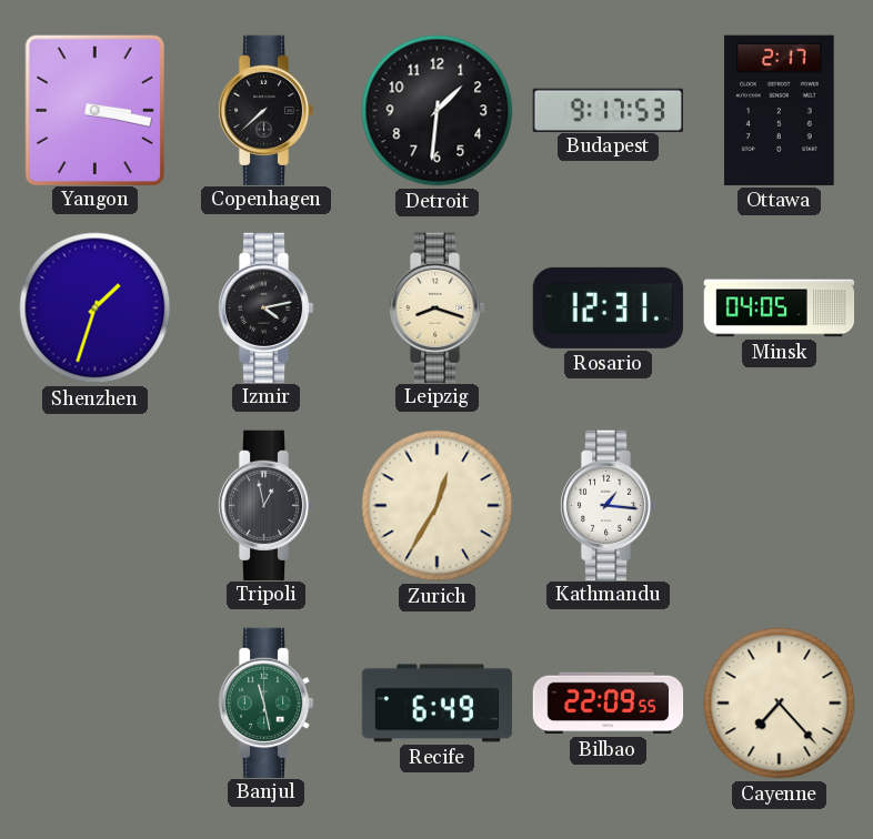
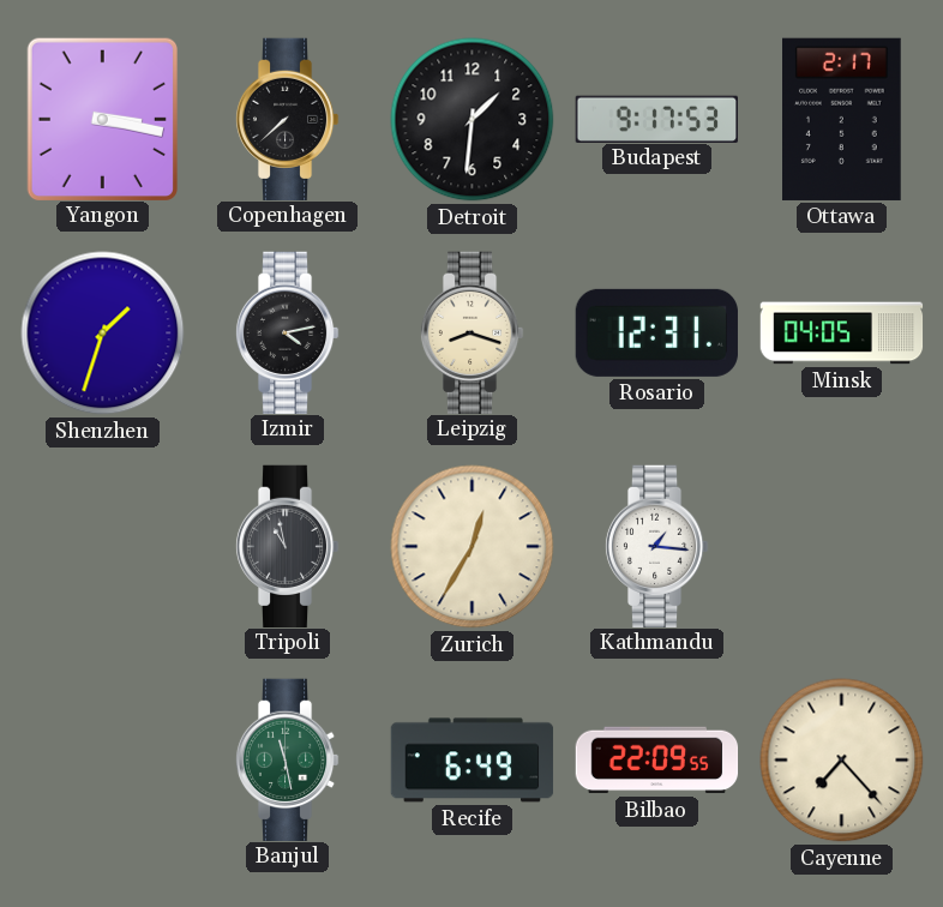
Tripoli: 12:58 -> 10:58 (287, 546)
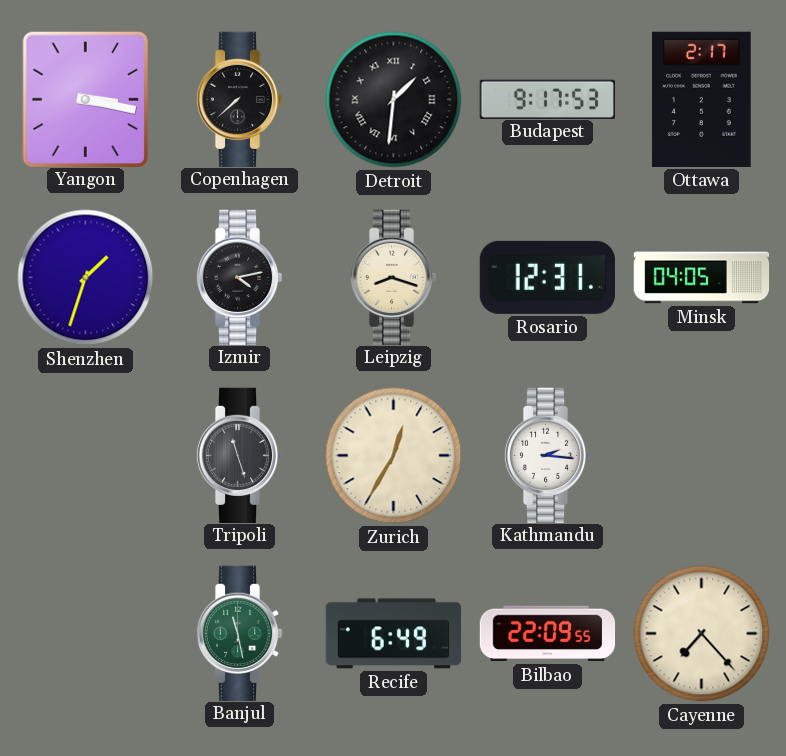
Detroit numerals: Arabic -> Roman (394, 100)
Tripoli: 10:58 -> 11:27 (239, 455)
Kathmandu: 1:16 -> 2:16 (547, 455)
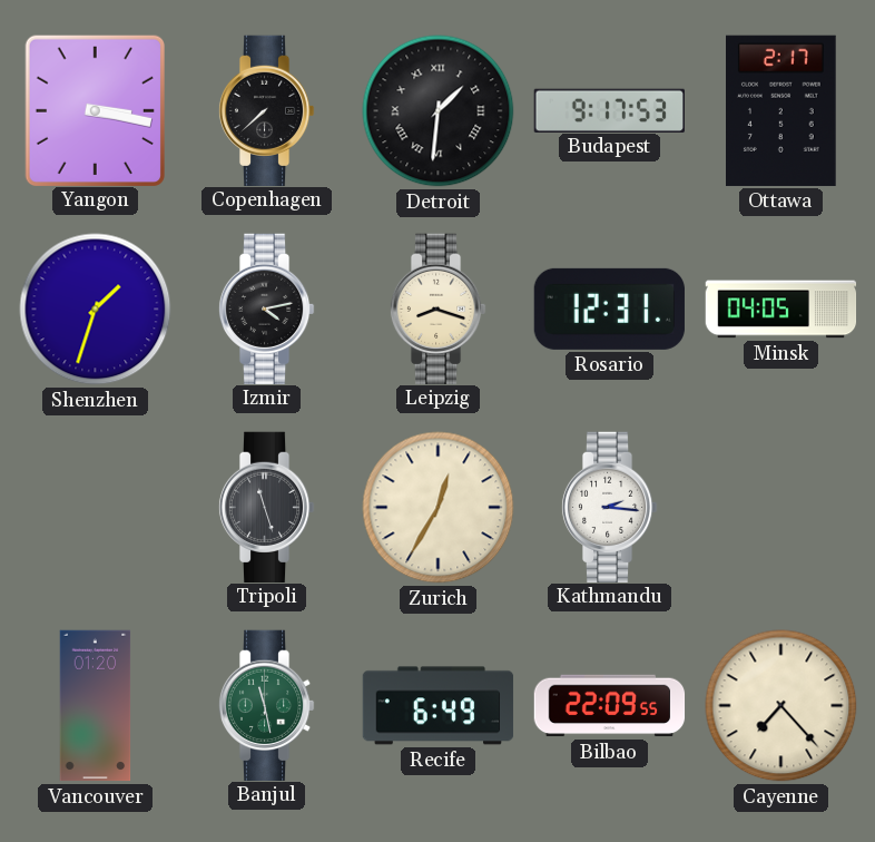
Vancouver: none -> 01:20 (96, 706)
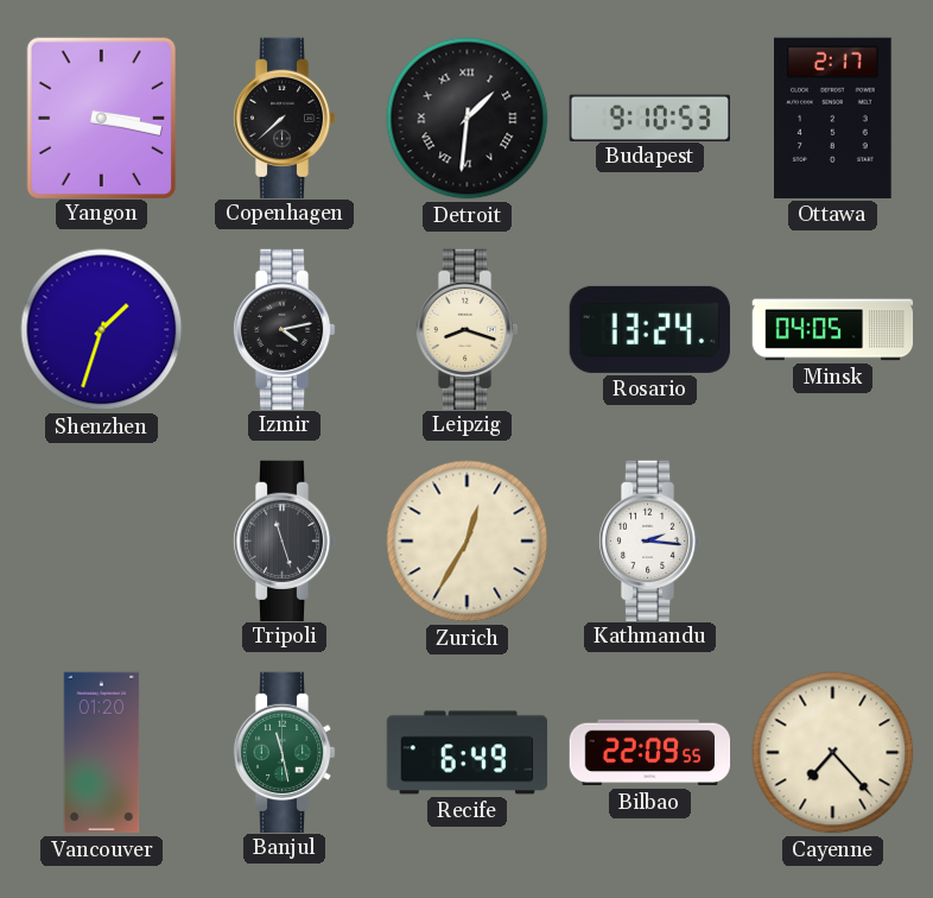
Budapest: 9:17 -> 9:10 (649, 118)
Rosario: 12:31 -> 13:24 (649, 329)
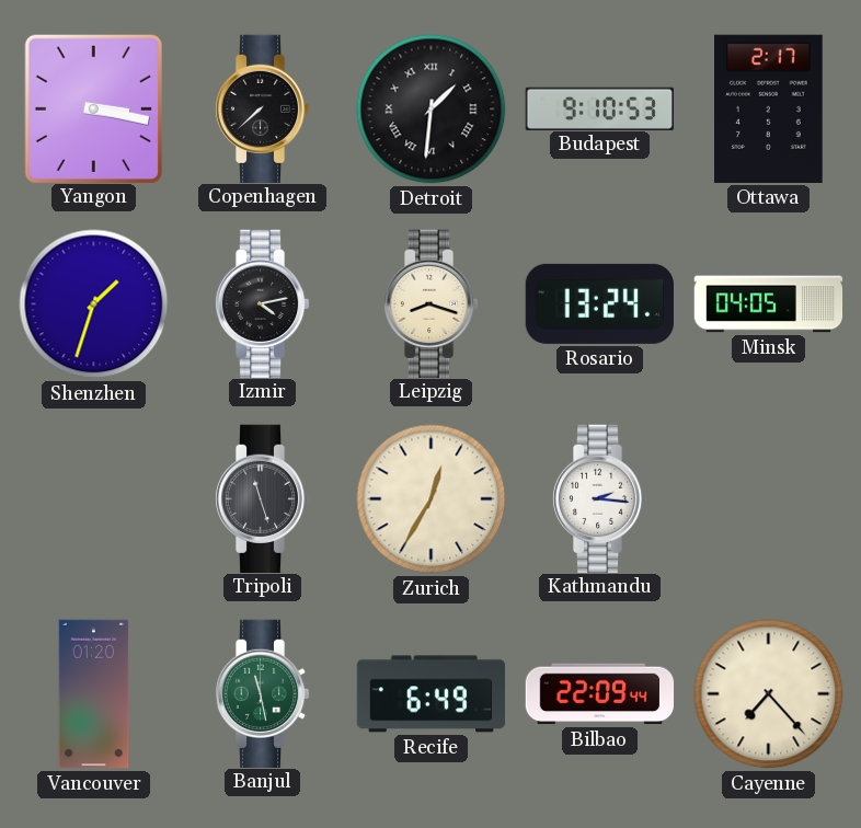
Bilbao: 22:09:55 -> 22:09:44 (600, 694)
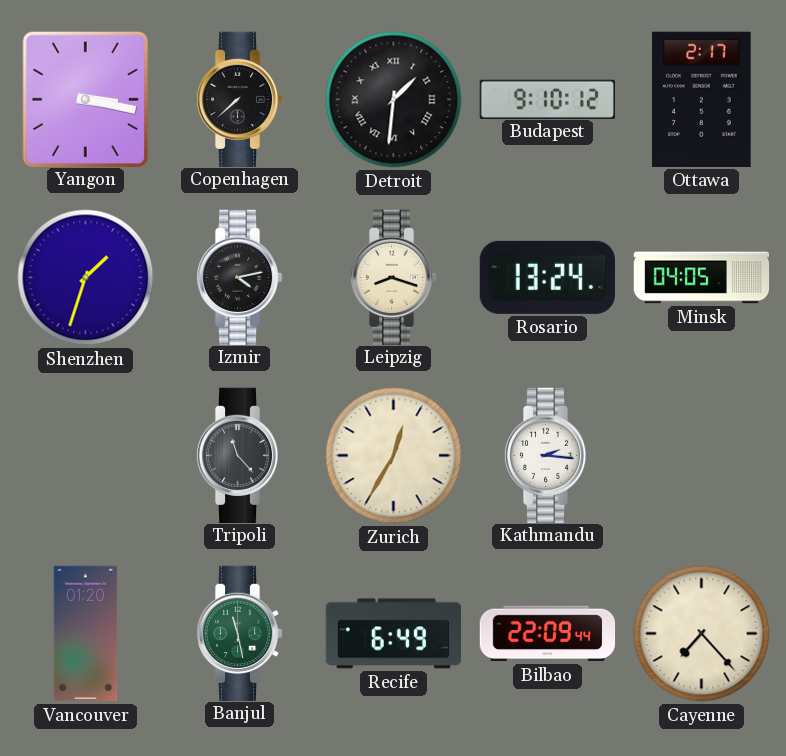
Budapest: 9:10:53 -> 9:10:12 (547, 99)
Tripoli: 11:27 -> 11:23 (239, 455)
